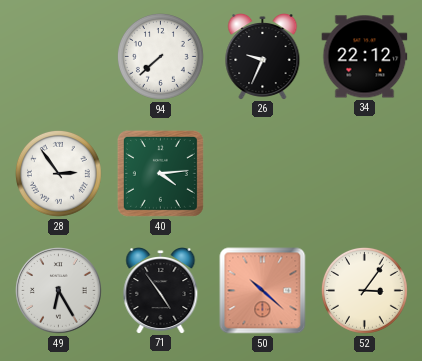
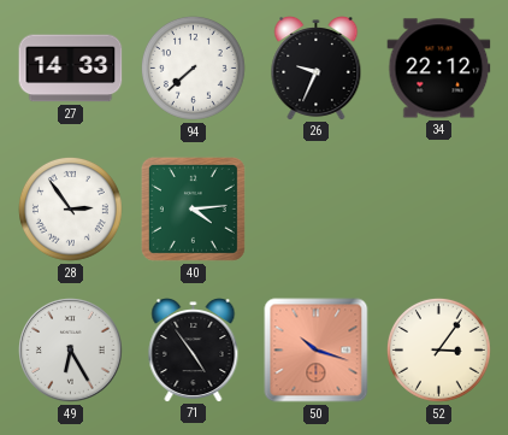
27: none -> 14:33 (71, 69)
50: 10:22 -> 10:18 (317, 351)
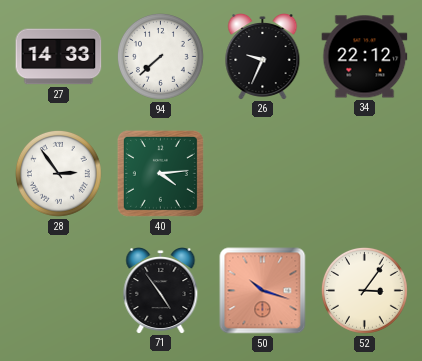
49: 6:25 -> none (71, 351)
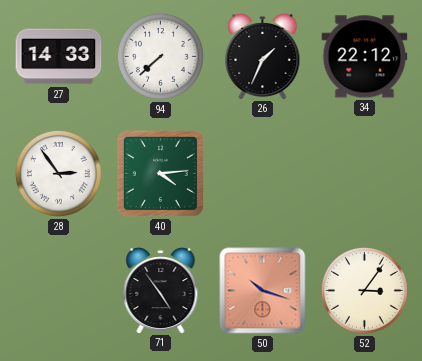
26: 9:34 -> 1:34 (263, 57)
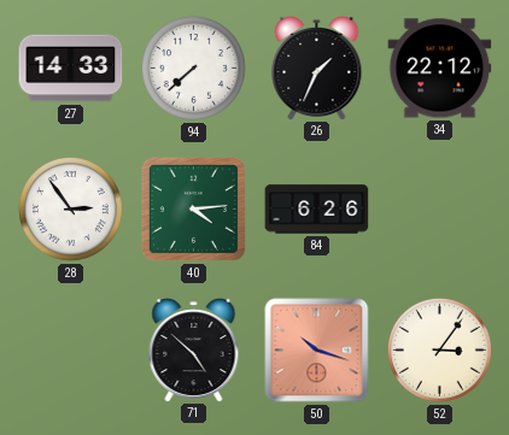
84: none -> 6:26 (317, 210)
71: 4:54 -> 4:52 (194, 351)
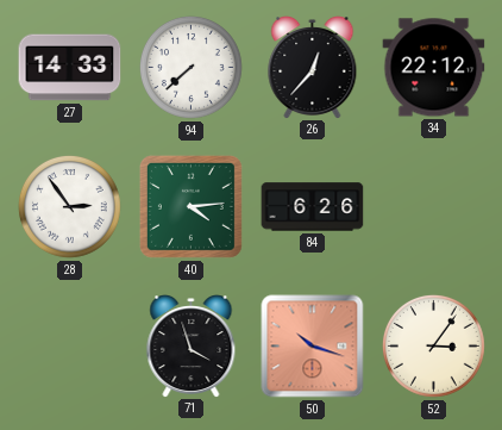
26: 1:34 -> 12:37 (313, 68)
71: 4:52 -> 3:57 (192, 347)
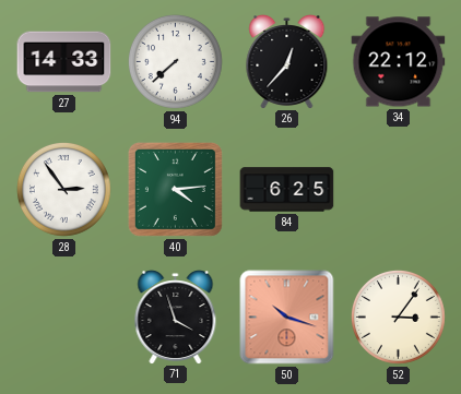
84: 6:26 -> 6:25 (287, 190)
